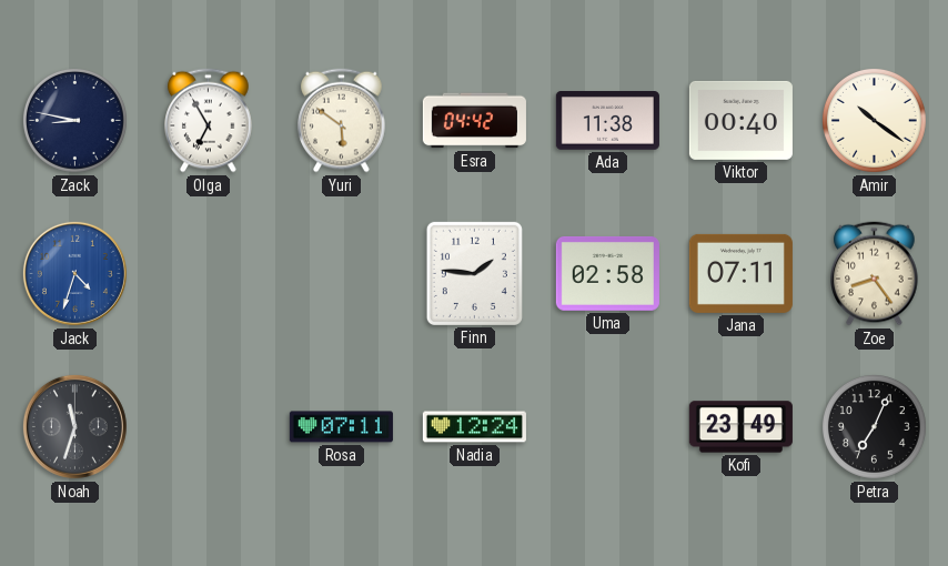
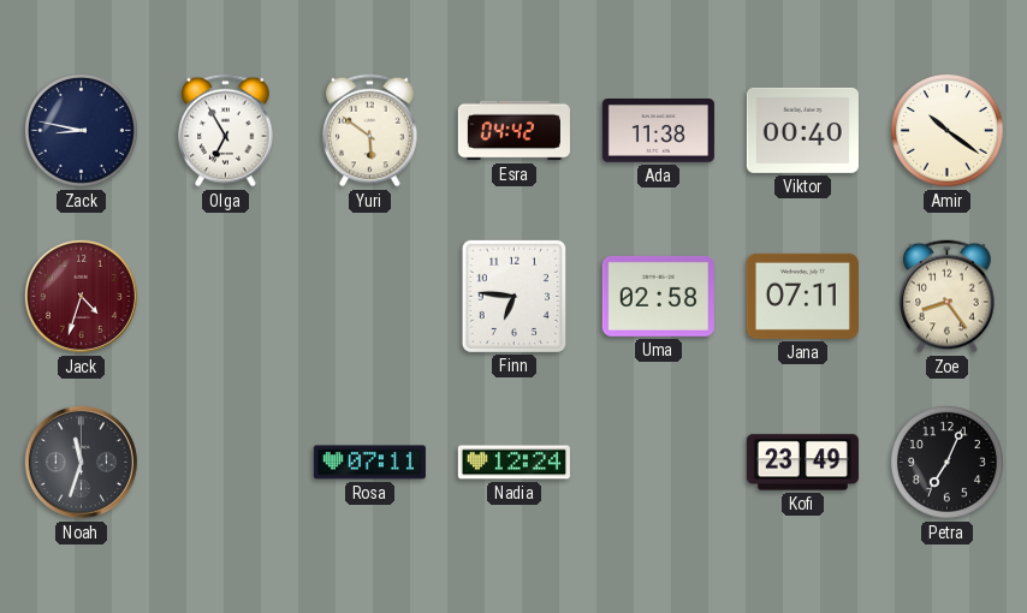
Jack dial: blue -> burgundy (81, 296)
Finn: 1:46 -> 6:46 (513, 296)
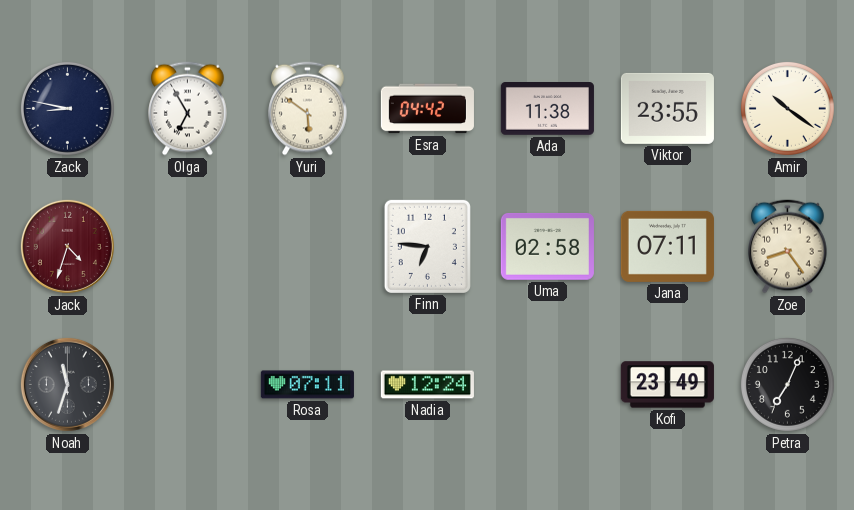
Viktor: 00:40 -> 23:55 (667, 108)
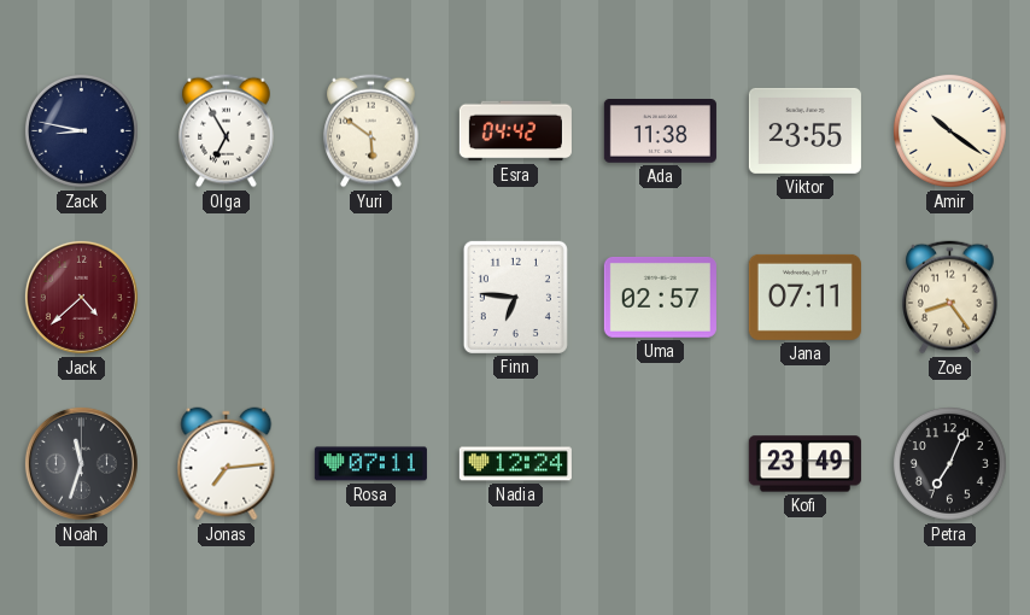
Jack: 4:33 -> 4:38 (81, 297)
Uma: 02:58 -> 02:57 (660, 297)
Jonas: none -> 7:14 (227, 464)
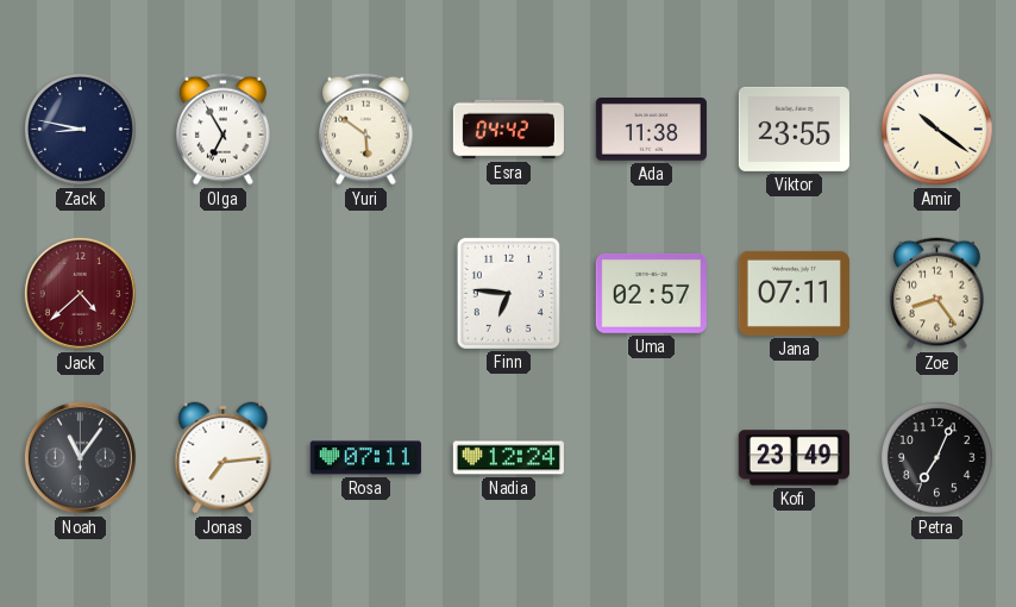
Noah: 11:33 -> 11:06 (80, 457)
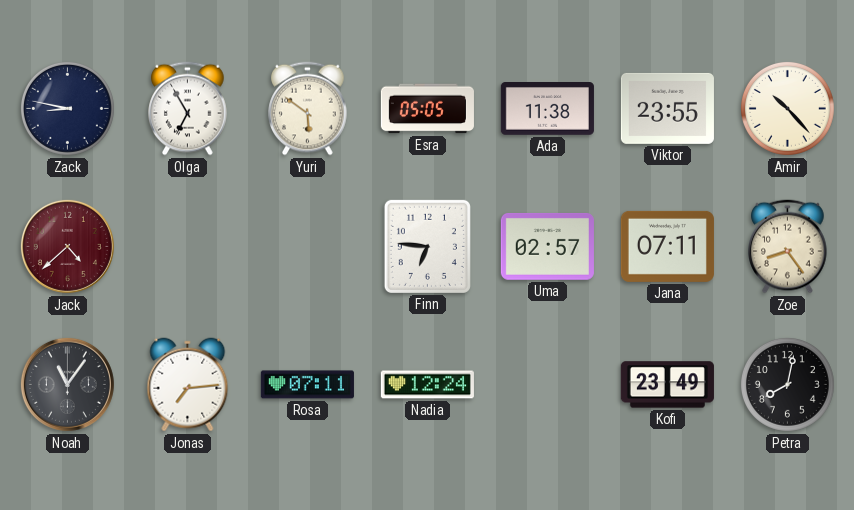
Esra: 04:42 -> 05:05 (427, 109)
Amir: 10:21 -> 10:23 (787, 108)
Petra: 7:04 -> 8:02 (787, 384)
